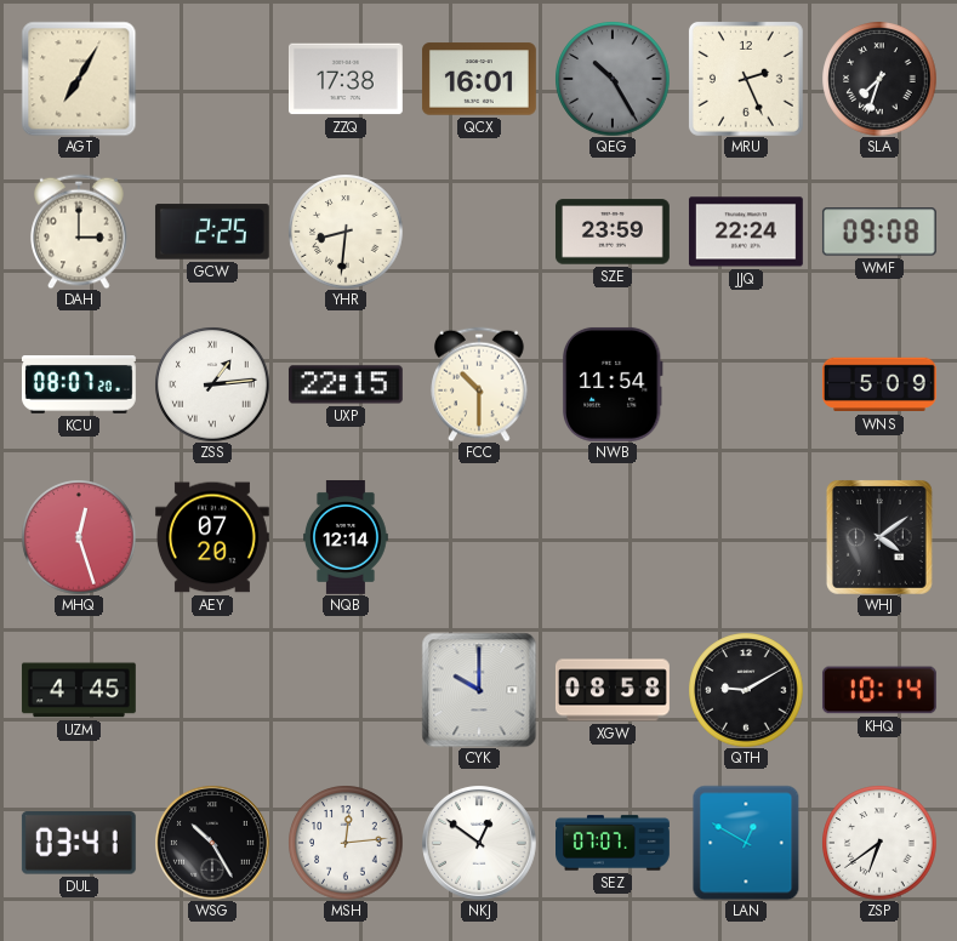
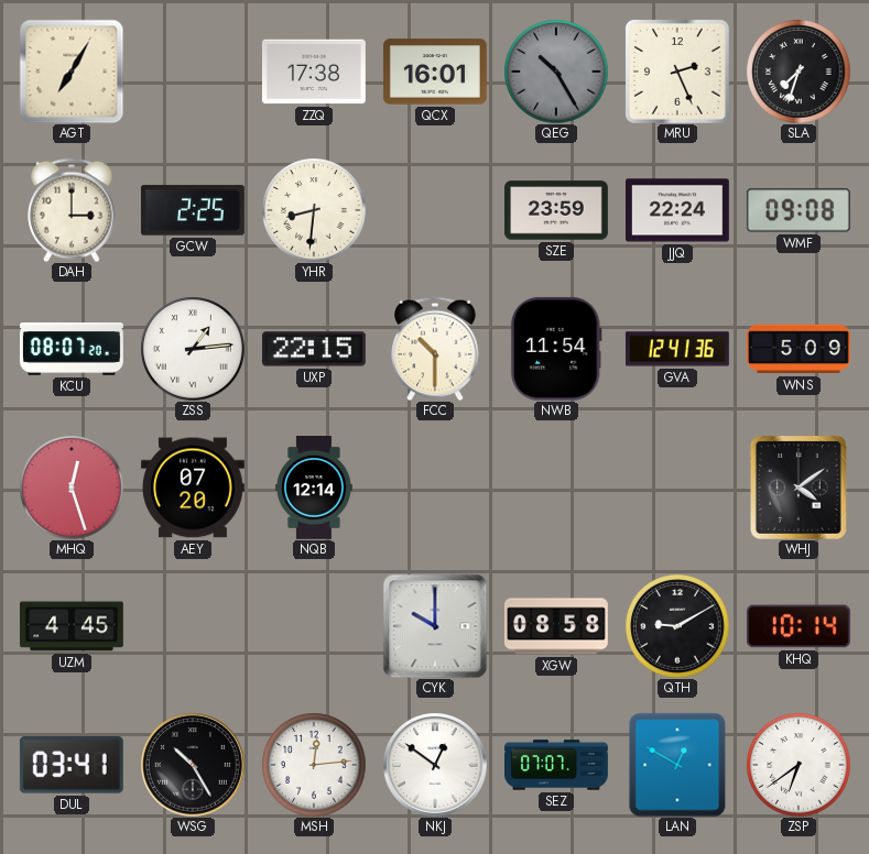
GVA: none -> 12:41 (677, 349)
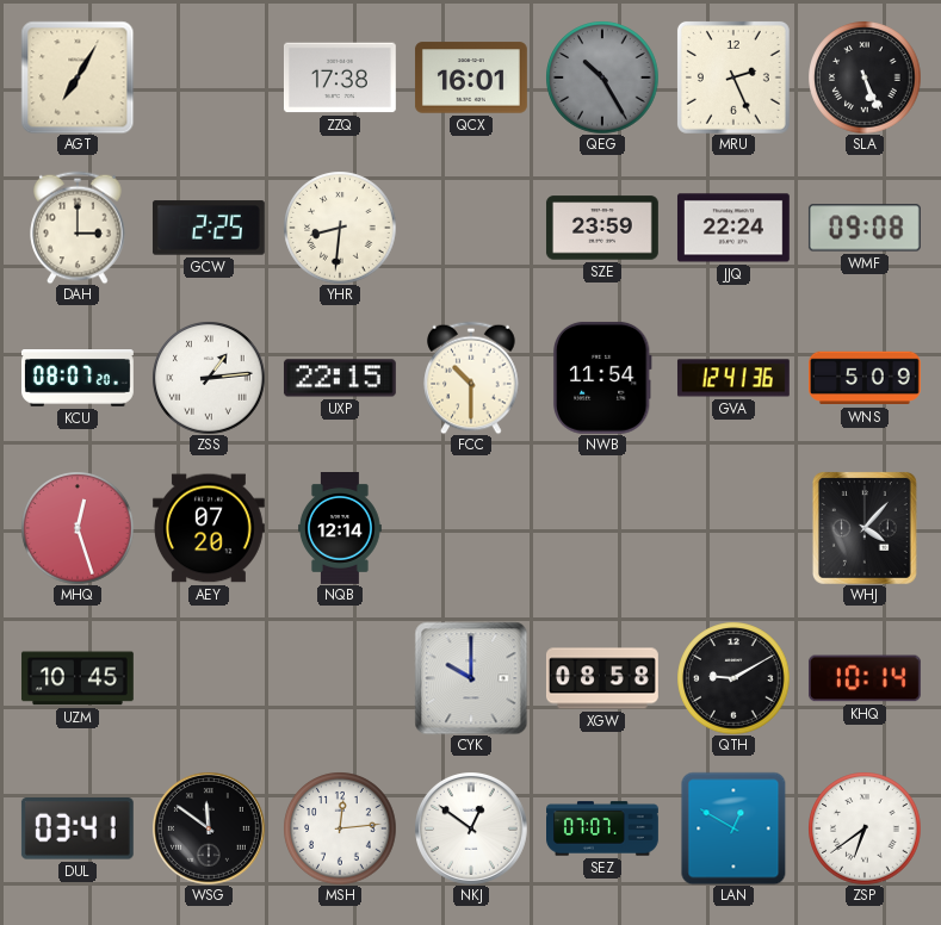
SLA: 7:33 -> 5:26 (865, 77)
WHJ: 4:09 -> 4:07 (865, 528)
UZM: 4:45 -> 10:45 (78, 678)
WSG: 10:25 -> 11:51 (209, 828)
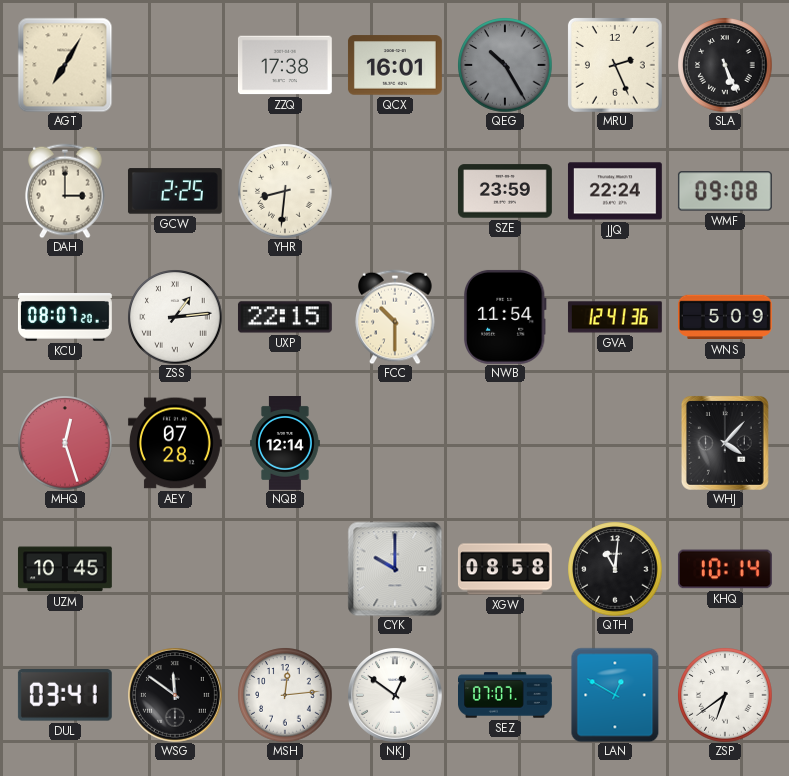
AEY: 07:20 -> 07:28 (175, 443)
QTH: 9:10 -> 11:01 (615, 569)
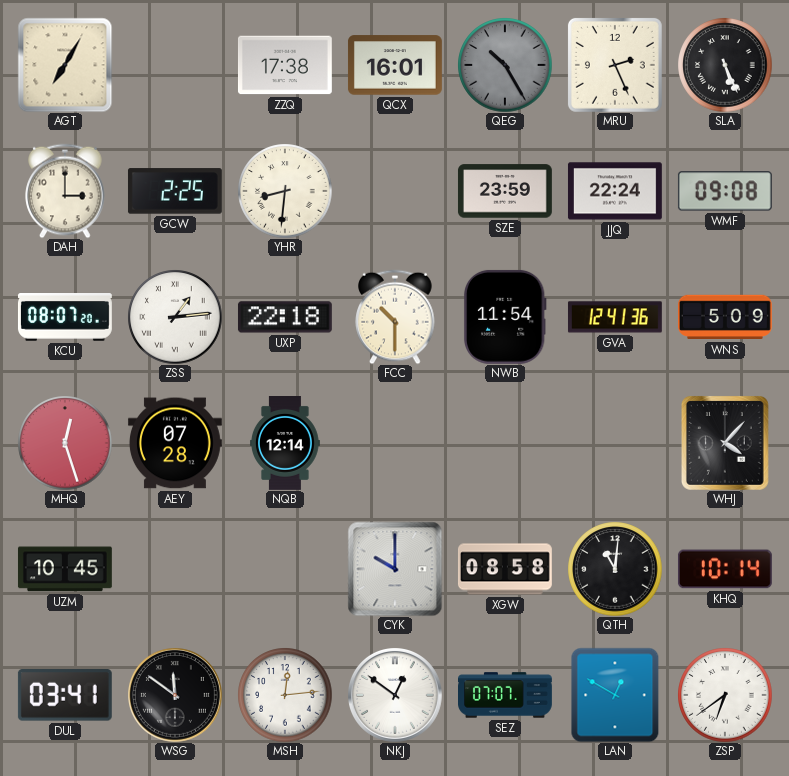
UXP: 22:15 -> 22:18 (285, 317)
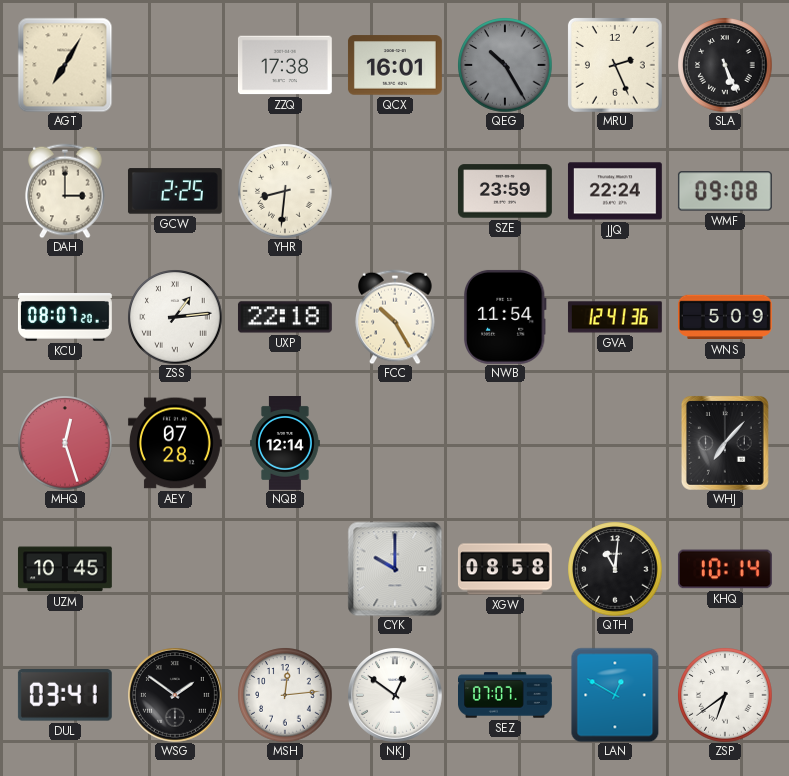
FCC: 10:30 -> 10:25 (395, 317)
WHJ: 4:07 -> 7:07 (725, 443)
WSG: 11:51 -> 1:51 (175, 695)
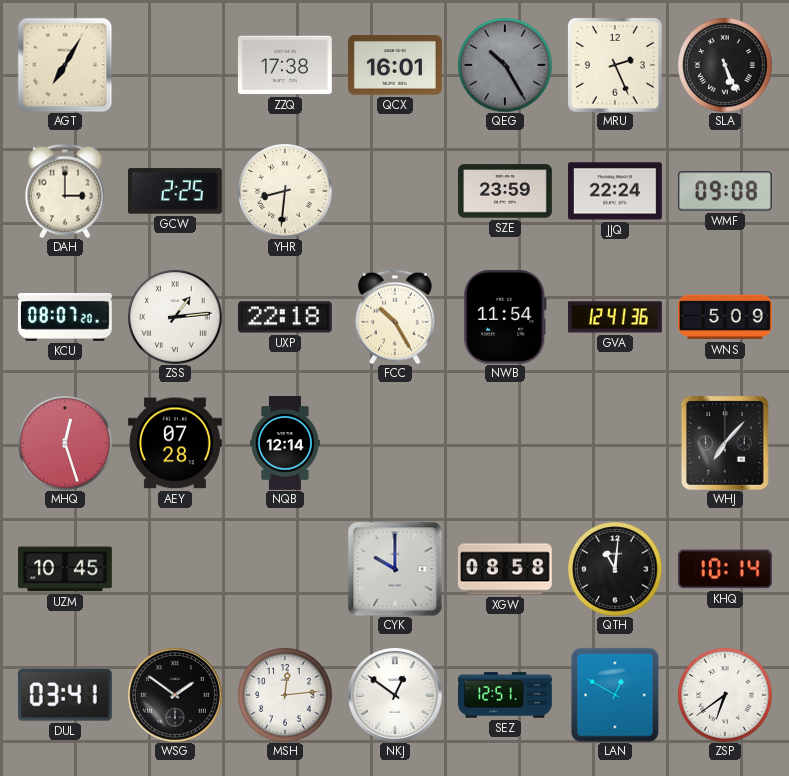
SEZ: 07:07 -> 12:51 (506, 695)
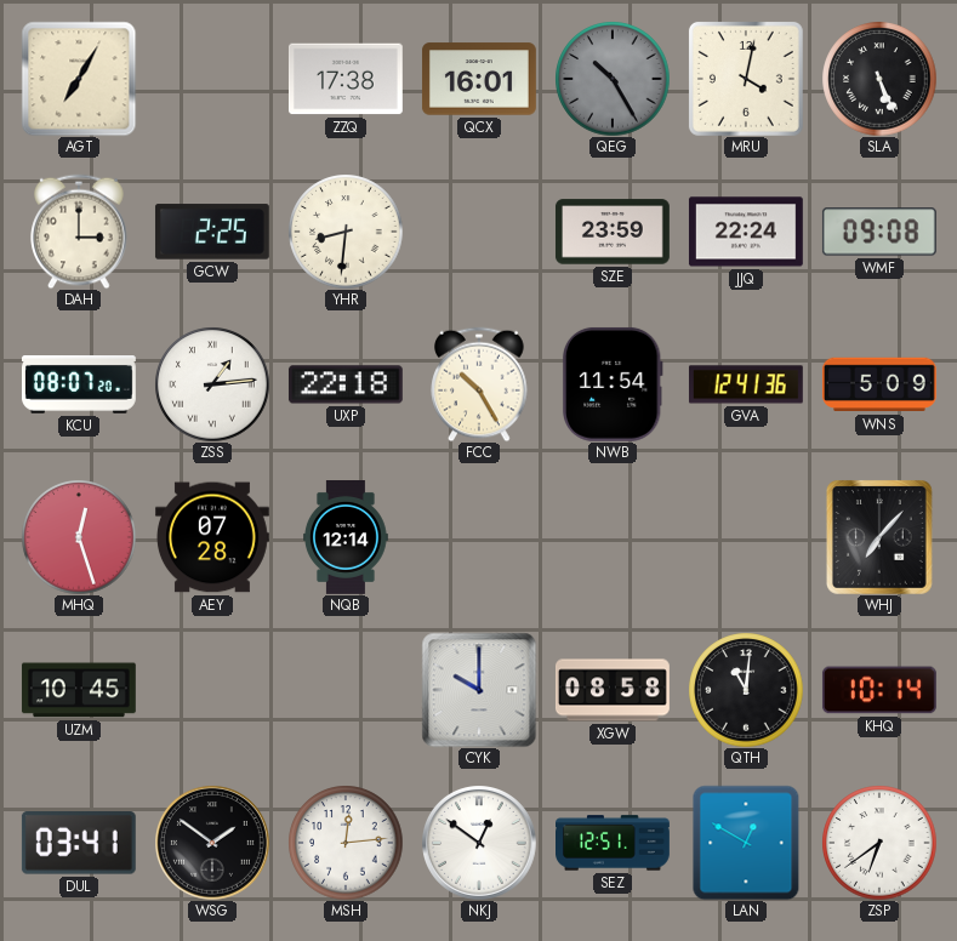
MRU: 2:26 -> 4:02 (746, 79)
